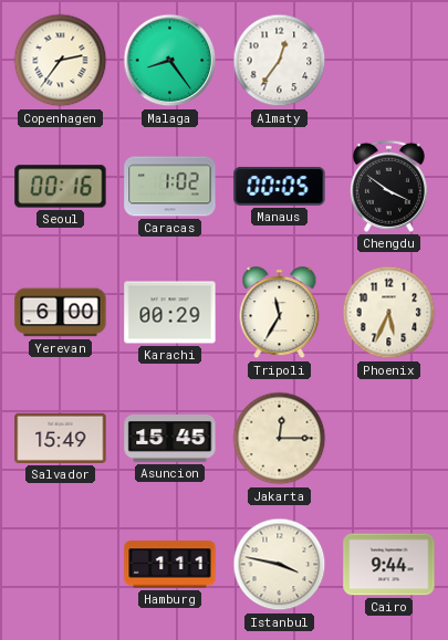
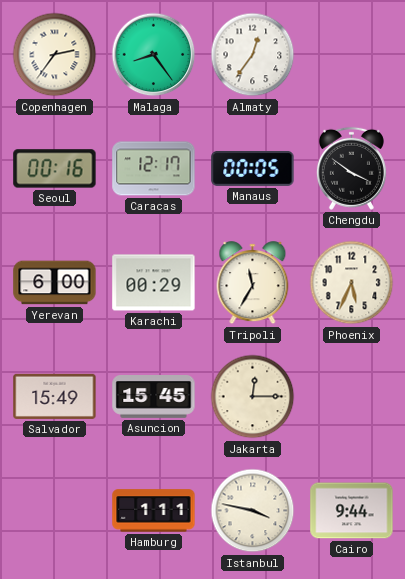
Caracas: 1:02 -> 12:17 (154, 169)
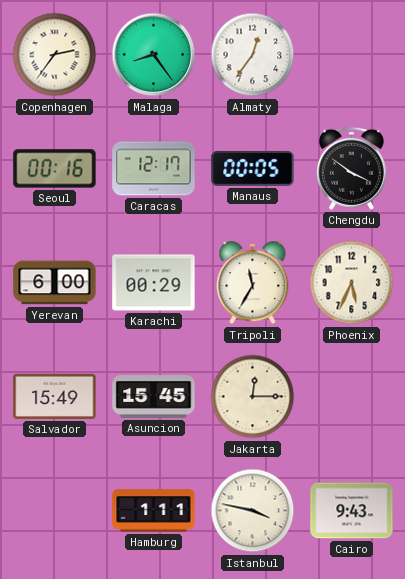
Cairo: 9:44 -> 9:43 (352, 511)
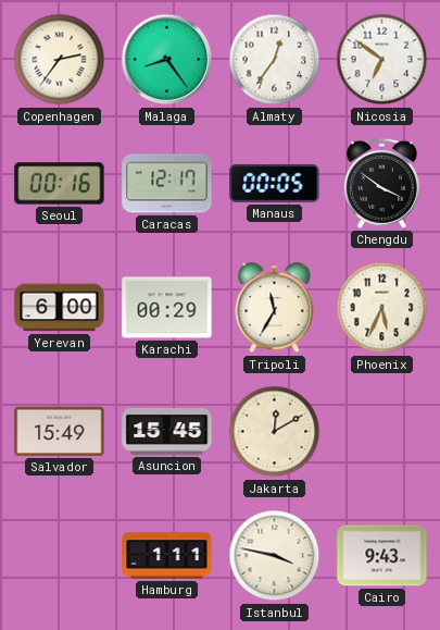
Nicosia: none -> 6:51 (382, 60)
Jakarta: 12:15 -> 12:10 (275, 432)
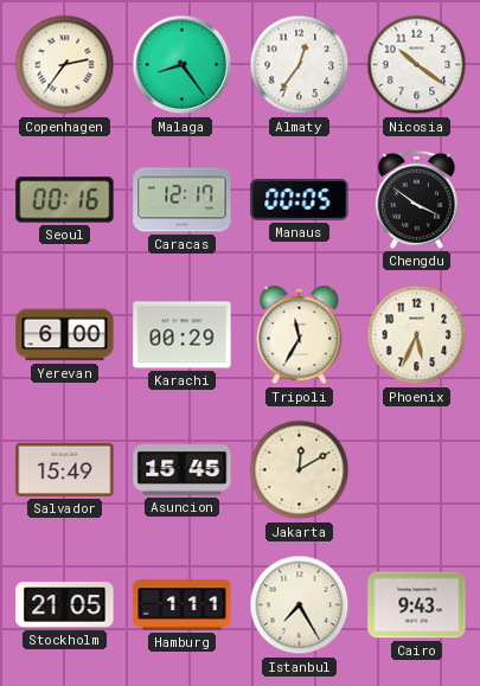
Nicosia: 6:51 -> 10:21 (417, 65)
Stockholm: none -> 21:05 (65, 605)
Istanbul: 3:47 -> 7:25 (300, 605)
